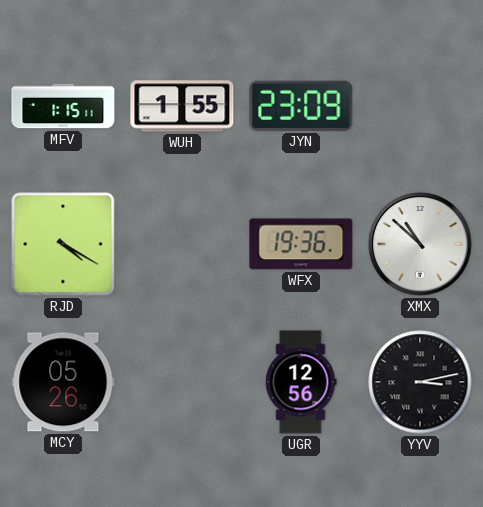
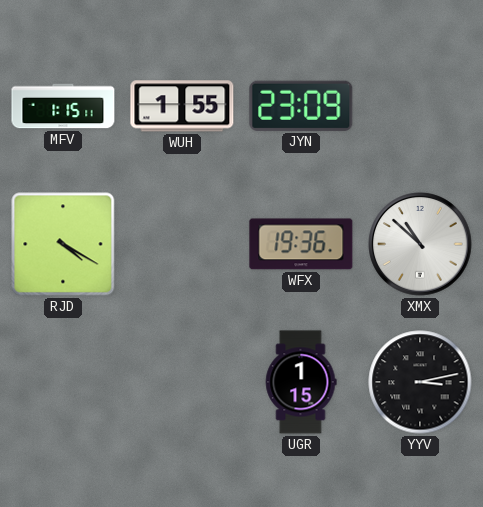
MCY: 05:26 -> none (63, 382)
UGR: 12:56 -> 1:15 (301, 382)
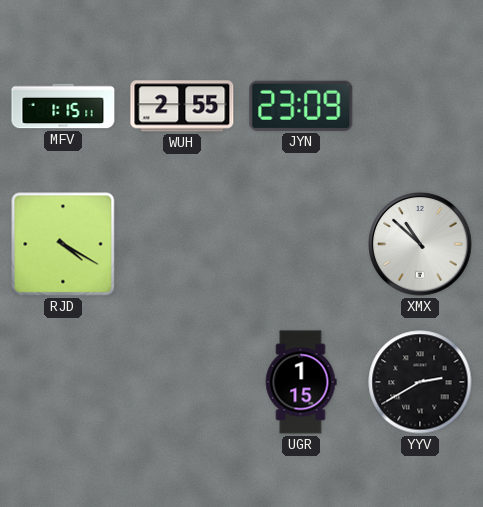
WUH: 1:55 -> 2:55 (182, 106)
WFX: 19:36 -> none (301, 244)
YYV: 3:13 -> 2:40 (420, 382)
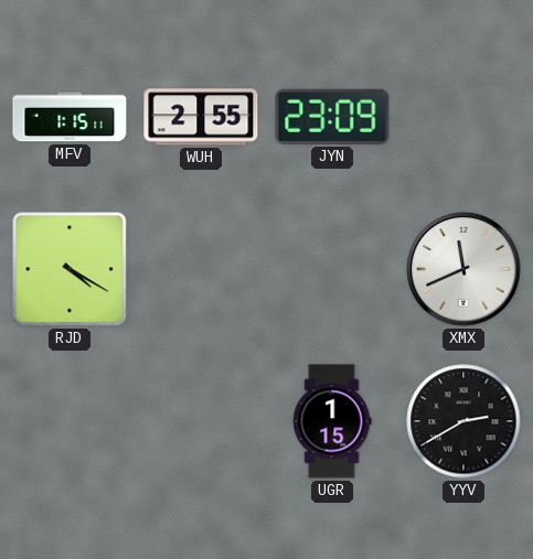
XMX: 10:52 -> 11:41 (463, 269)
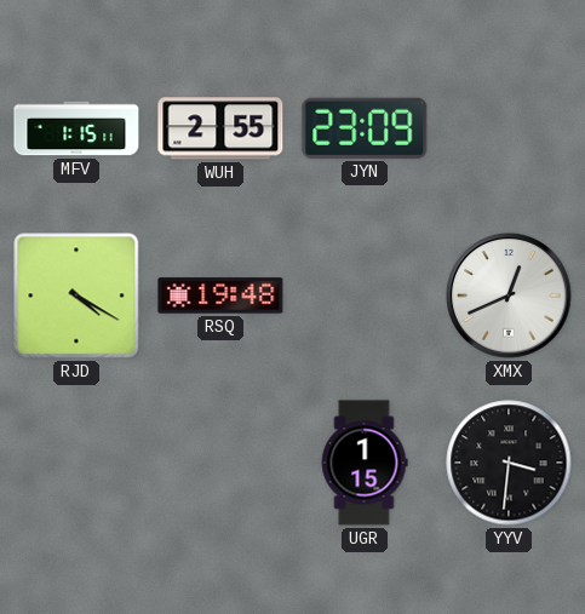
RSQ: none -> 19:48 (220, 295)
XMX: 11:41 -> 12:41 (509, 295)
YYV: 2:40 -> 3:31 (509, 463)
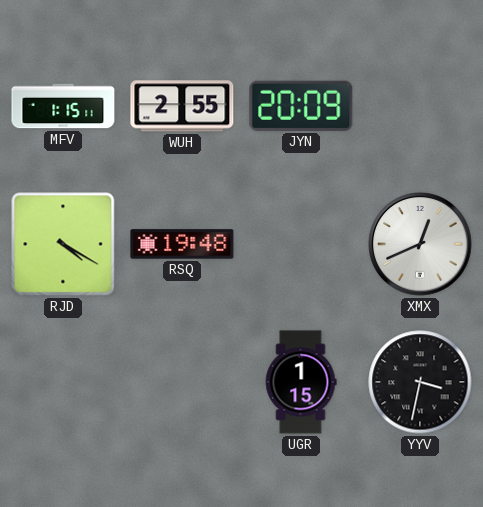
JYN: 23:09 -> 20:09 (301, 106)
YYV: 3:31 -> 3:32 (420, 382)
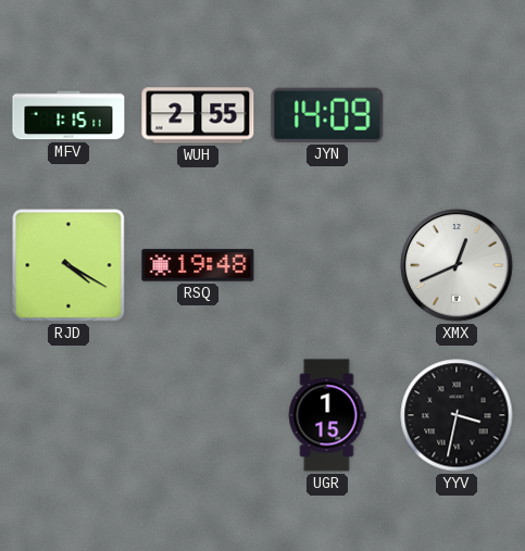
JYN: 20:09 -> 14:09 (327, 115)
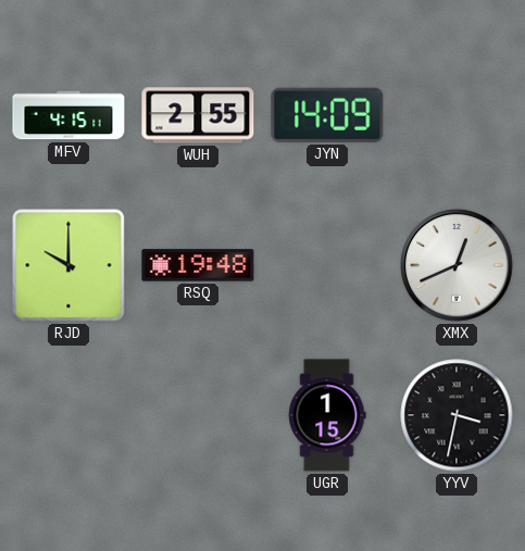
MFV: 1:15 -> 4:15 (68, 115)
RJD: 4:20 -> 10:00 (68, 265)
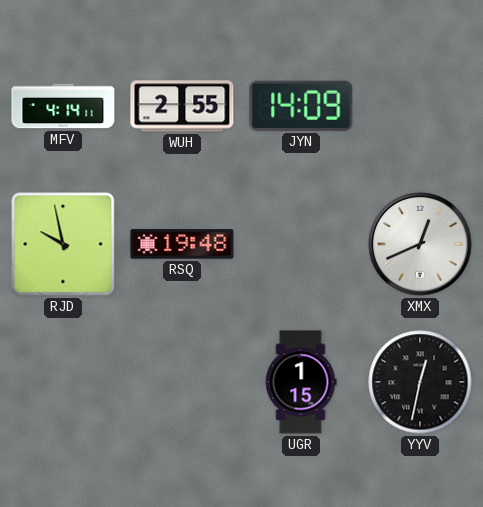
MFV: 4:15 -> 4:14 (63, 106)
RJD: 10:00 -> 9:58 (63, 244)
YYV: 3:32 -> 12:32 (420, 382)
